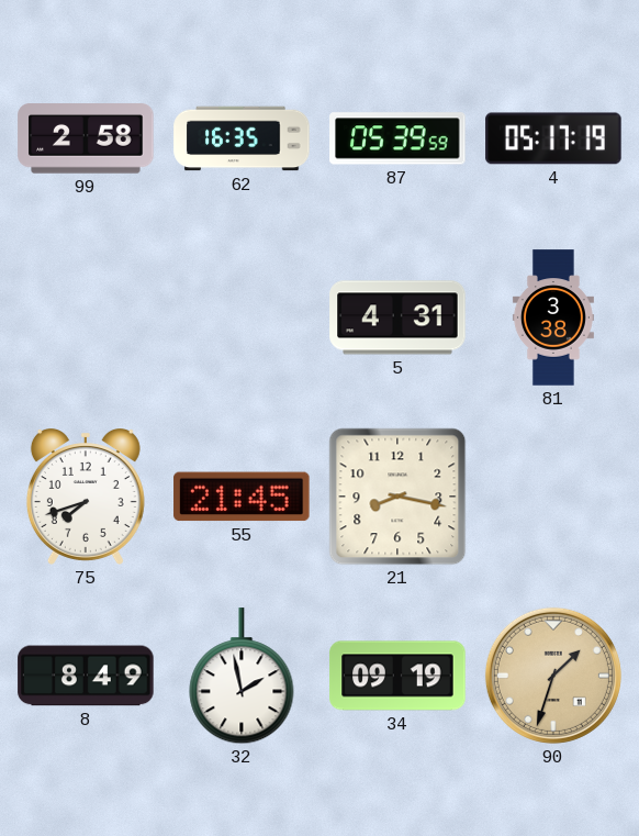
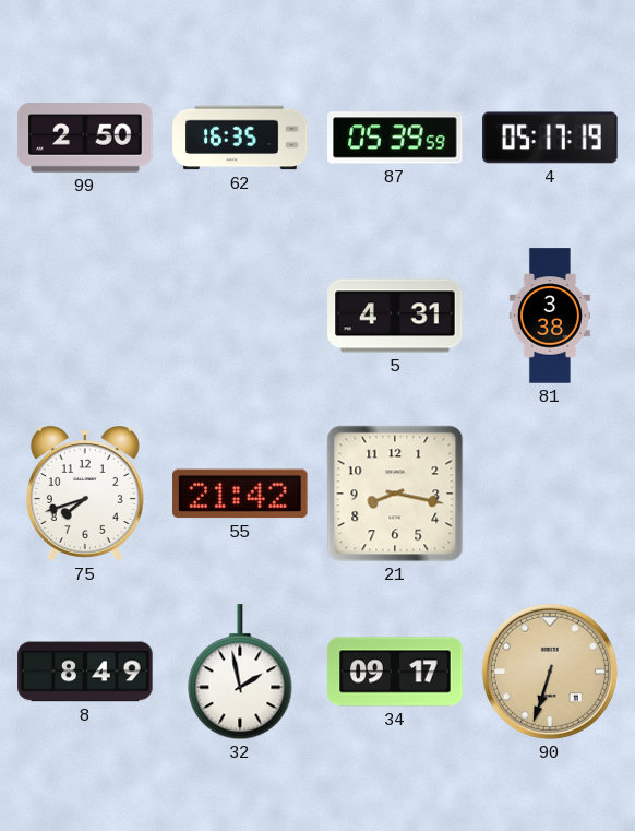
99: 2:58 -> 2:50 (85, 138)
55: 21:45 -> 21:42 (240, 494)
34: 09:19 -> 09:17 (395, 672)
90: 1:33 -> 6:33 (550, 672)
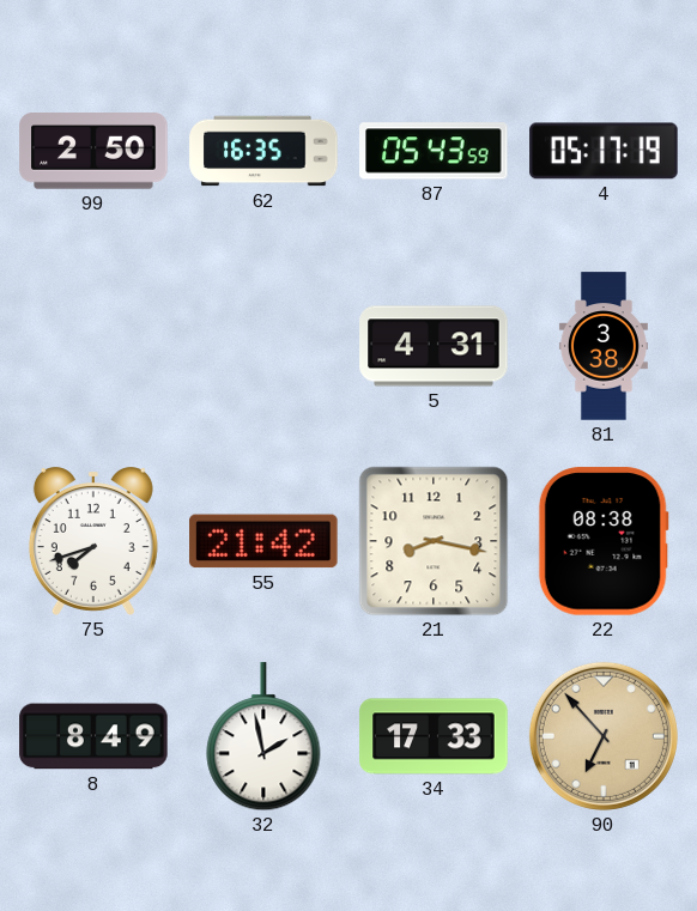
87: 05:39 -> 05:43 (434, 151)
22: none -> 08:38 (604, 541)
34: 09:17 -> 17:33 (434, 736)
90: 6:33 -> 6:53 (604, 736)
